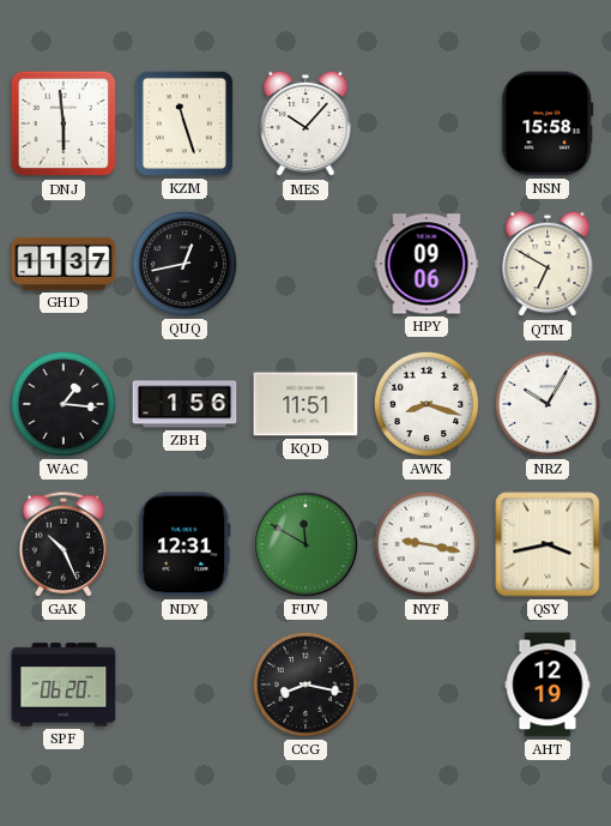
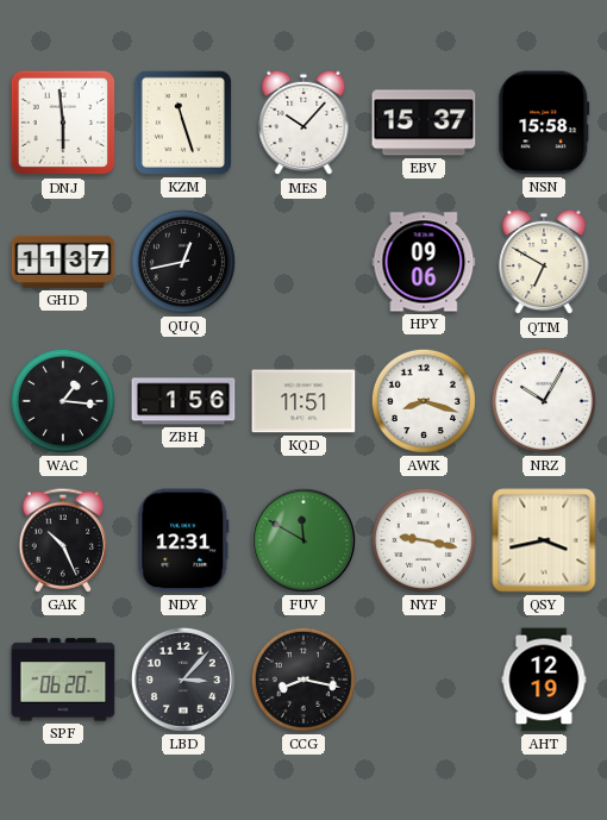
EBV: none -> 15:37 (424, 123)
LBD: none -> 3:07 (183, 680)
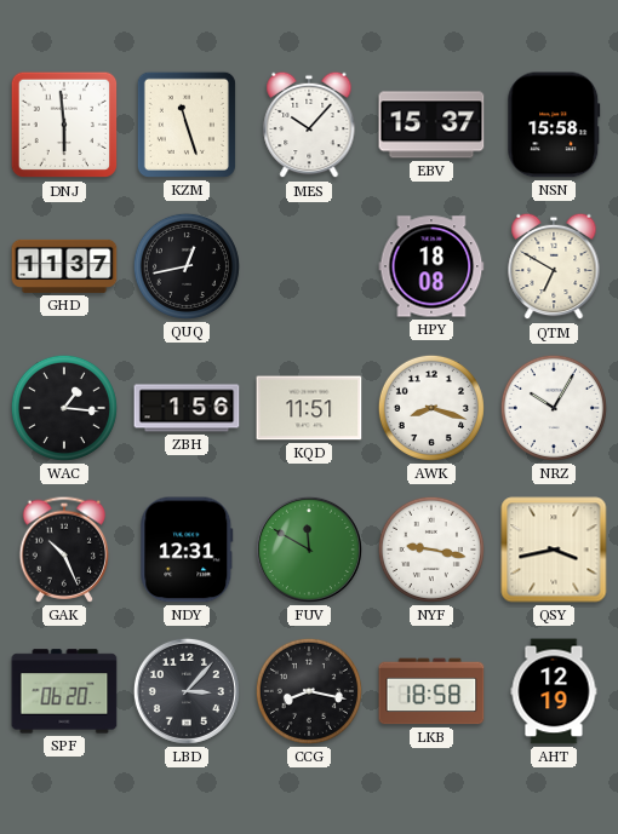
HPY: 09:06 -> 18:08 (431, 266)
LKB: none -> 18:58 (431, 691)
